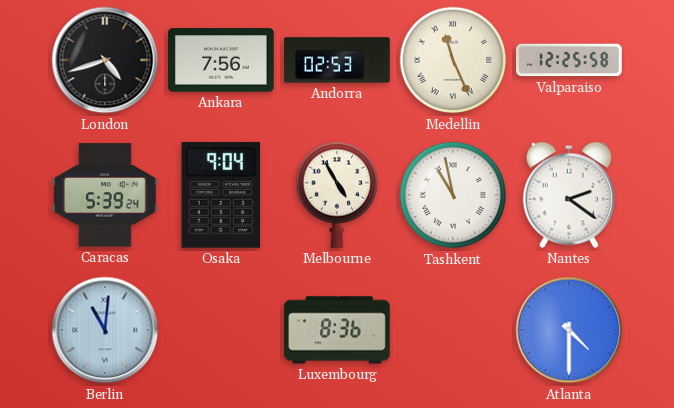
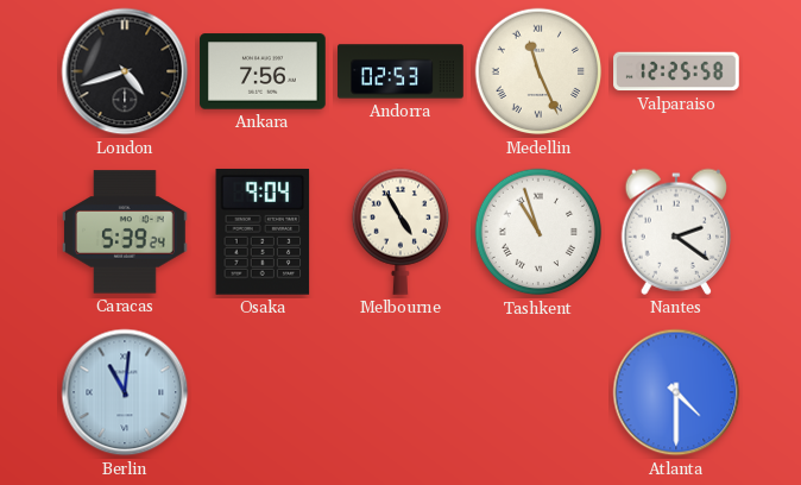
Tashkent: 10:58 -> 10:57 (538, 232)
Luxembourg: 8:36 -> none (337, 330)
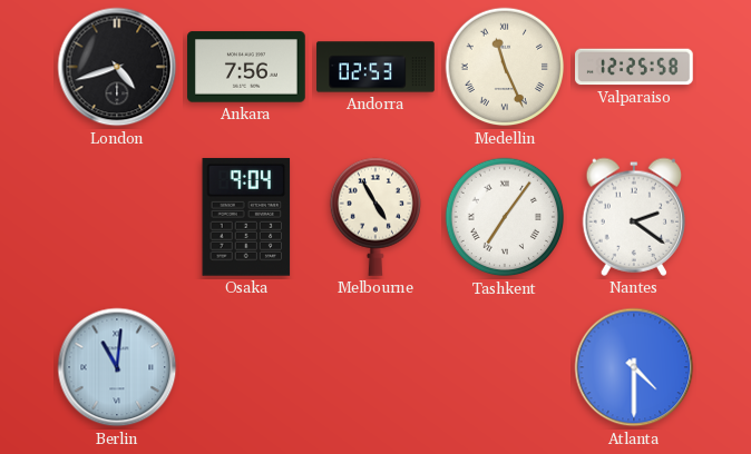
Caracas: 5:39 -> none (126, 232)
Tashkent: 10:57 -> 7:06 (505, 217)
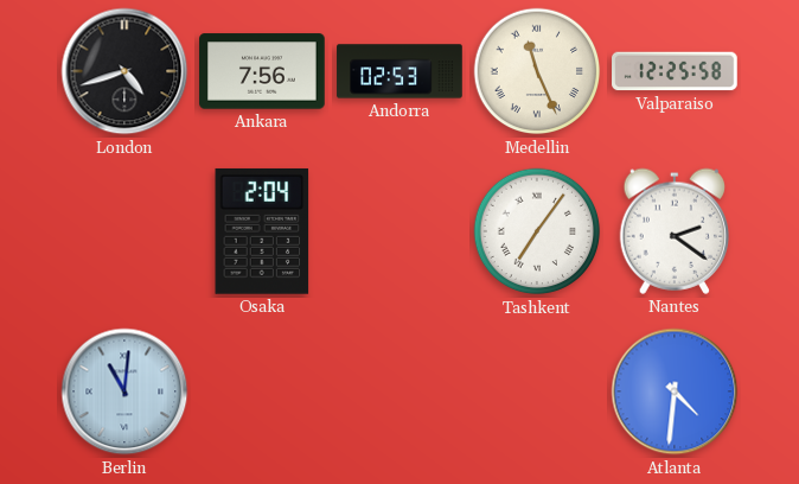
Osaka: 9:04 -> 2:04 (262, 231)
Melbourne: 4:55 -> none (374, 217)
Atlanta: 4:30 -> 4:31 (675, 391)
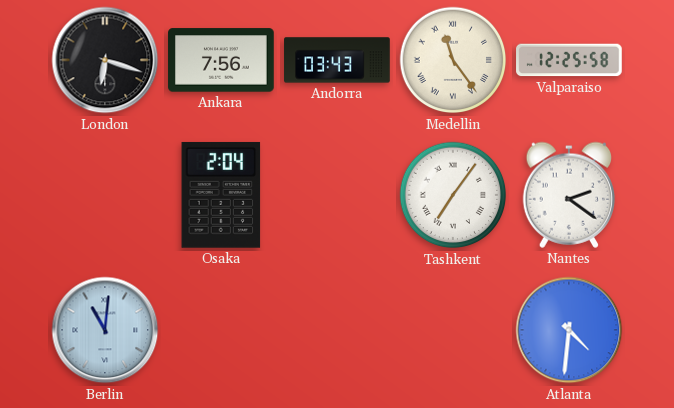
London: 4:42 -> 6:18 (105, 60)
Andorra: 02:53 -> 03:43 (337, 60)
Medellin: 11:26 -> 11:24 (453, 60)
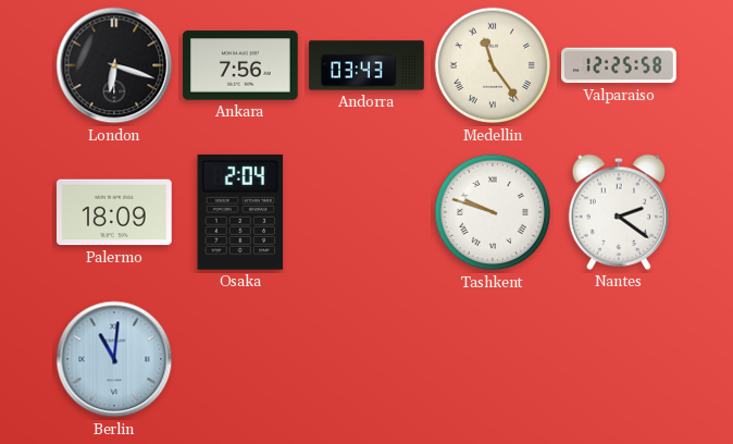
Palermo: none -> 18:09 (114, 212)
Tashkent: 7:06 -> 9:48 (493, 212)
Atlanta: 4:31 -> none (569, 330)
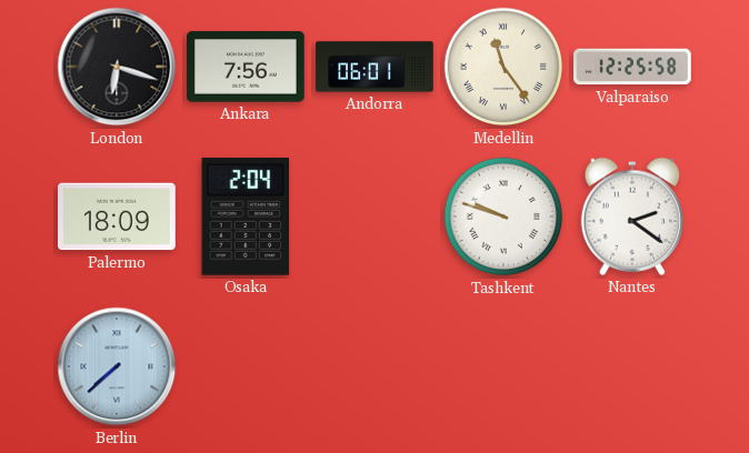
Andorra: 03:43 -> 06:01 (374, 67)
Berlin: 11:01 -> 7:38 (117, 366)
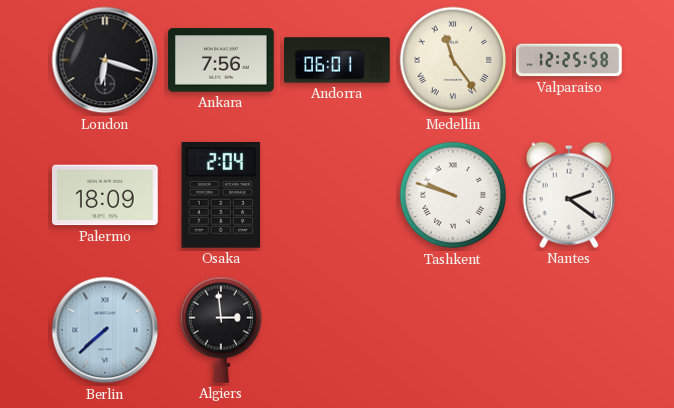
Algiers: none -> 2:59 (220, 330)
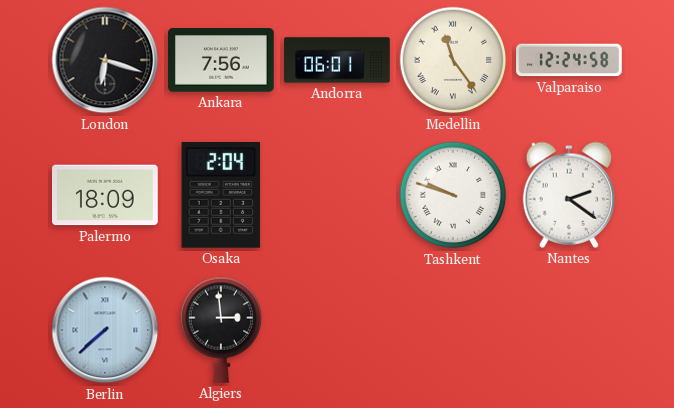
Valparaiso: 12:25 -> 12:24 (569, 60)
